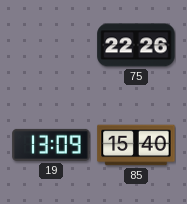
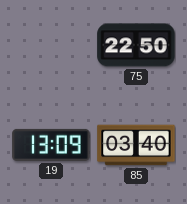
75: 22:26 -> 22:50 (136, 45)
85: 15:40 -> 03:40 (136, 145)
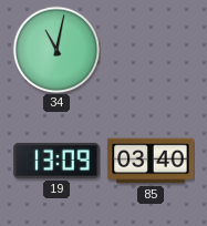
34: none -> 11:02 (56, 50)
75: 22:50 -> none (136, 45)
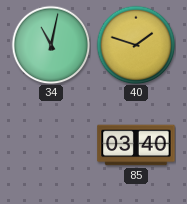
40: none -> 1:48 (136, 45)
19: 13:09 -> none (56, 161)
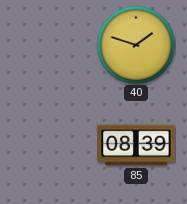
34: 11:02 -> none (51, 45)
85: 03:40 -> 08:39 (136, 145)
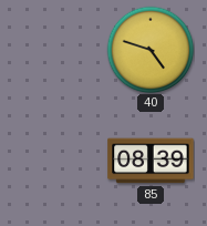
40: 1:48 -> 4:48 (151, 50)
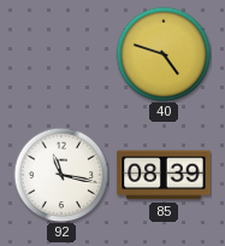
92: none -> 11:17 (61, 175)
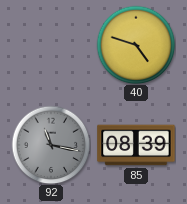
92 dial: white -> grey (51, 145)
